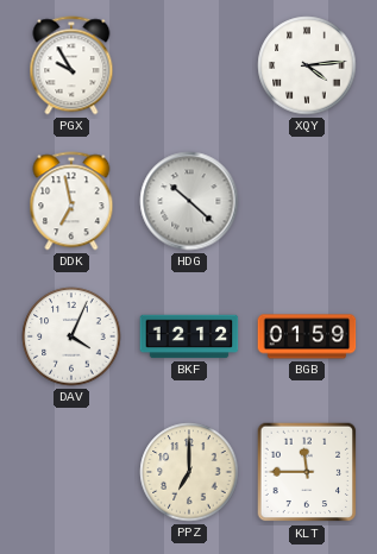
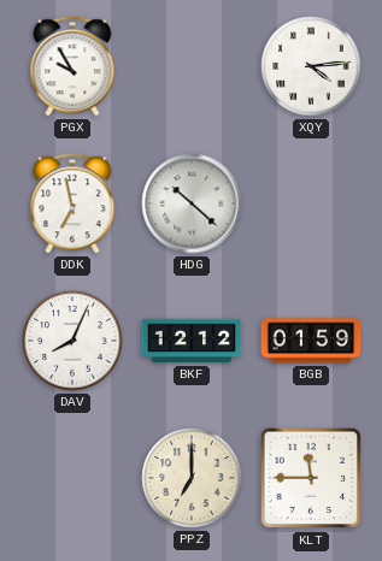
DAV: 4:04 -> 8:04 (72, 341)
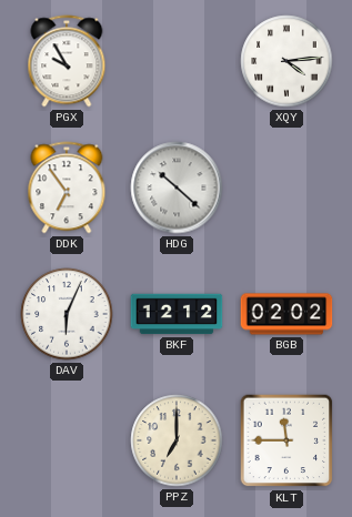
DDK: 6:58 -> 6:54 (67, 187)
DAV: 8:04 -> 6:04 (67, 314)
BGB: 01:59 -> 02:02 (286, 314)
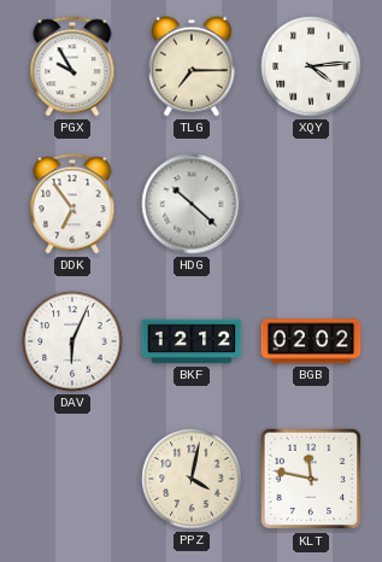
TLG: none -> 7:15 (192, 66)
PPZ: 7:00 -> 4:02 (192, 479)
KLT: 11:45 -> 11:47 (311, 479)
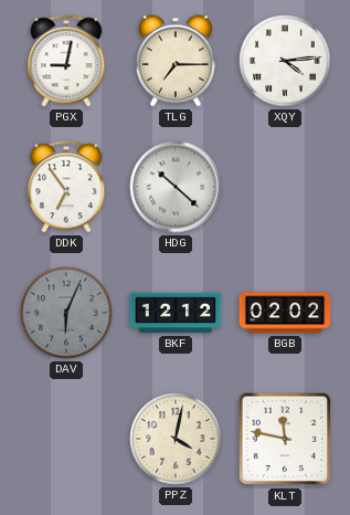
PGX: 9:55 -> 9:02 (66, 61)
DAV dial: white -> grey (66, 313)
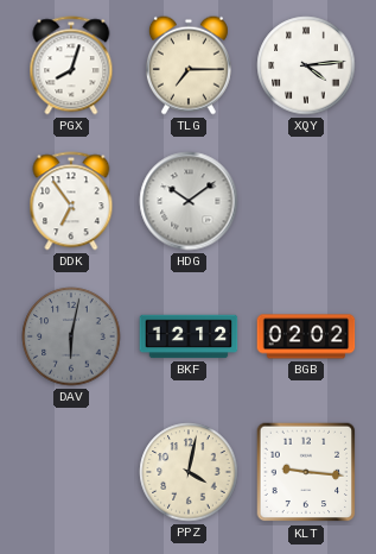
PGX: 9:02 -> 8:03 (71, 65)
HDG: 10:22 -> 10:09 (189, 201)
DAV: 6:04 -> 6:02 (71, 336)
KLT: 11:47 -> 9:16 (306, 472)
